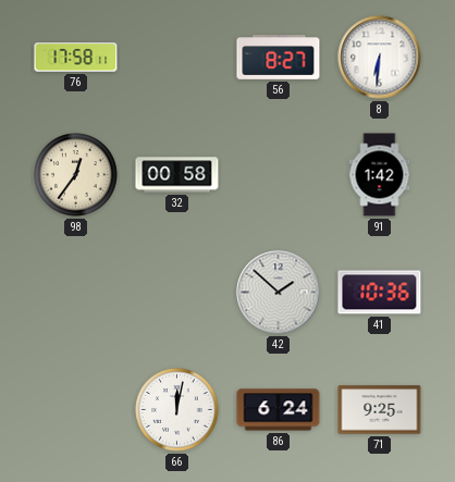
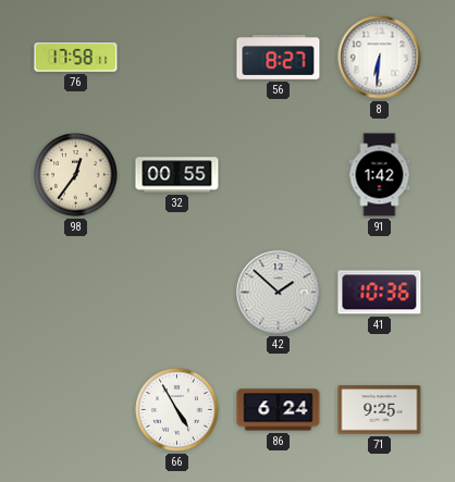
32: 00:58 -> 00:55 (177, 175)
66: 12:02 -> 4:55 (177, 410)
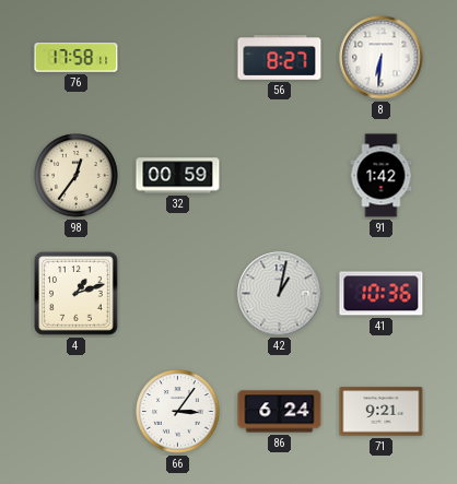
32: 00:55 -> 00:59 (178, 176)
4: none -> 1:12 (77, 294)
42: 1:52 -> 1:02 (280, 294)
66: 4:55 -> 3:06 (178, 412)
71: 9:25 -> 9:21 (382, 412)
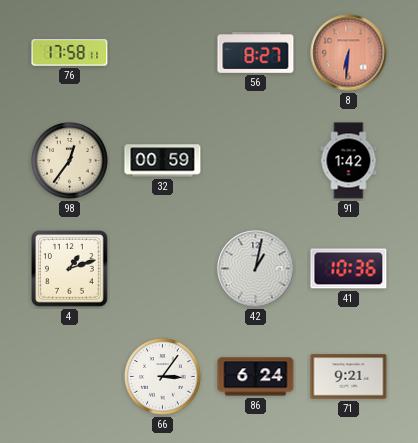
8 dial: white -> salmon (349, 53)
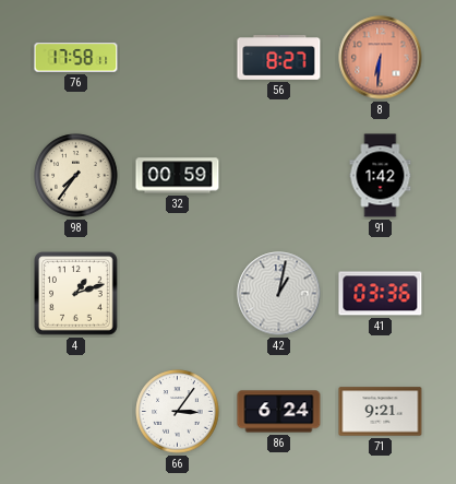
98: 12:36 -> 7:36 (76, 176)
41: 10:36 -> 03:36 (381, 294)
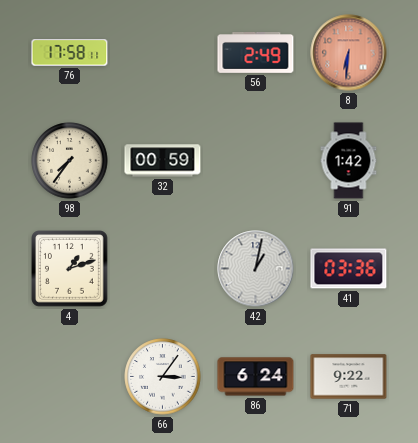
56: 8:27 -> 2:49 (256, 53)
71: 9:21 -> 9:22 (349, 377)
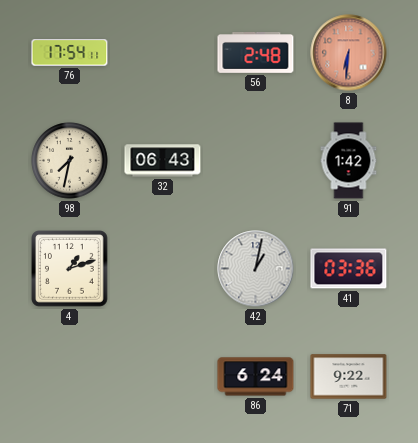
76: 17:58 -> 17:54 (70, 53)
56: 2:49 -> 2:48 (256, 53)
98: 7:36 -> 7:32 (70, 161)
32: 00:59 -> 06:43 (163, 161)
66: 3:06 -> none (163, 377)
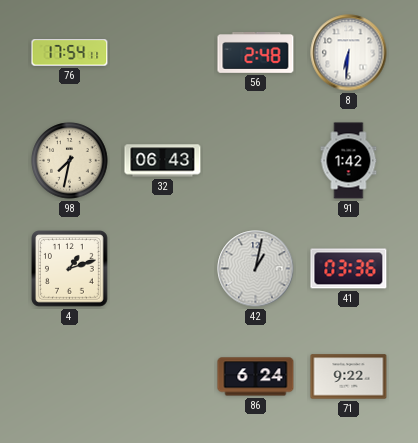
8 dial: salmon -> white (349, 53)
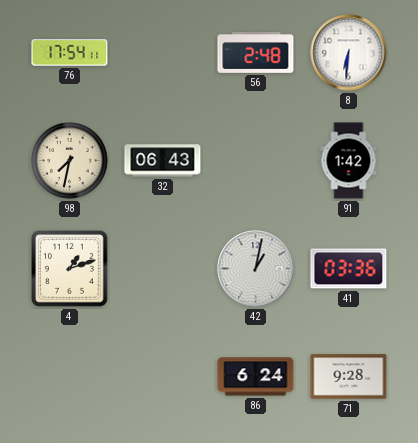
71: 9:22 -> 9:28 (349, 377)
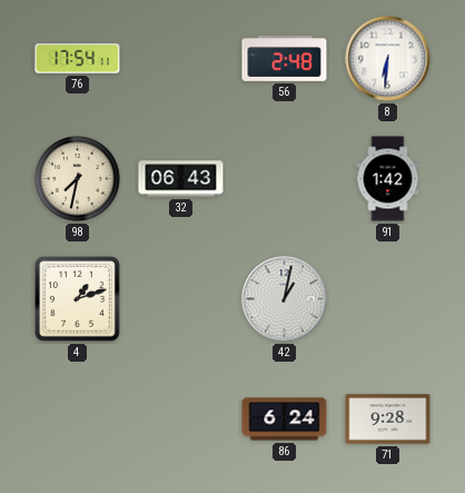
41: 03:36 -> none (349, 269)
